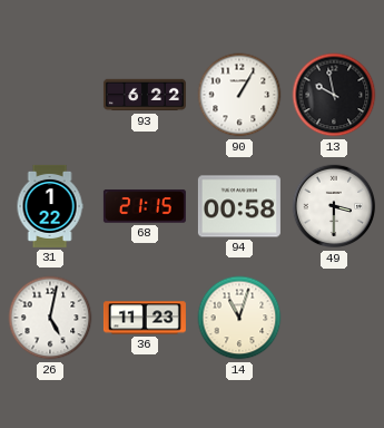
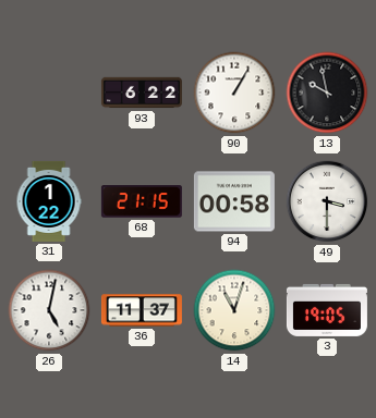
36: 11:23 -> 11:37 (142, 310)
3: none -> 19:05 (327, 310)
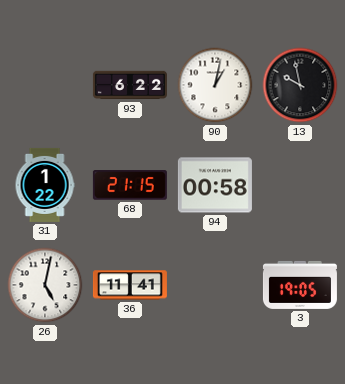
90: 1:05 -> 1:02 (215, 85)
49: 3:30 -> none (327, 201)
36: 11:37 -> 11:41 (130, 285)
14: 11:03 -> none (234, 310)
